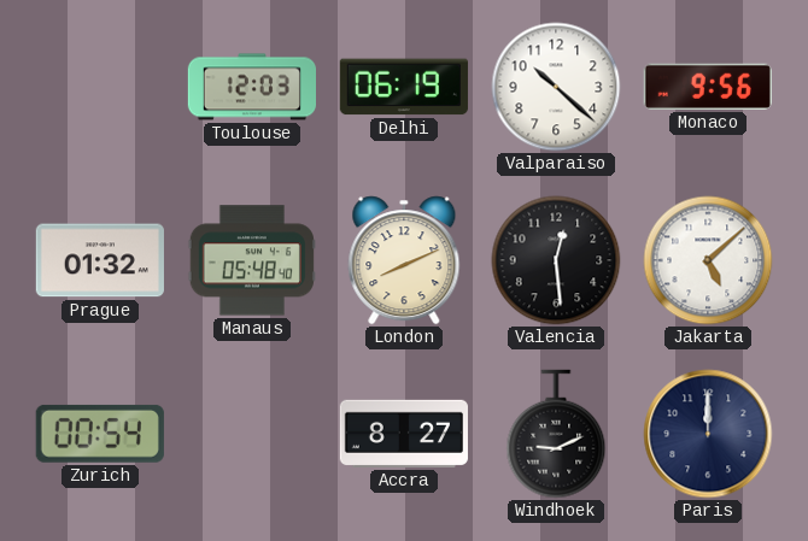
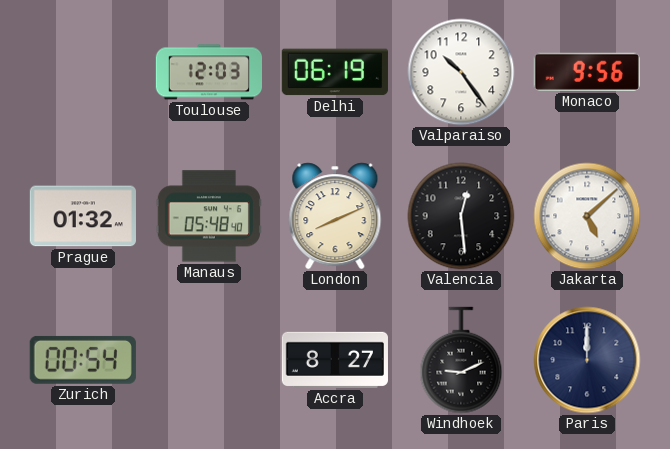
Valparaiso: 10:22 -> 10:24 (461, 72)
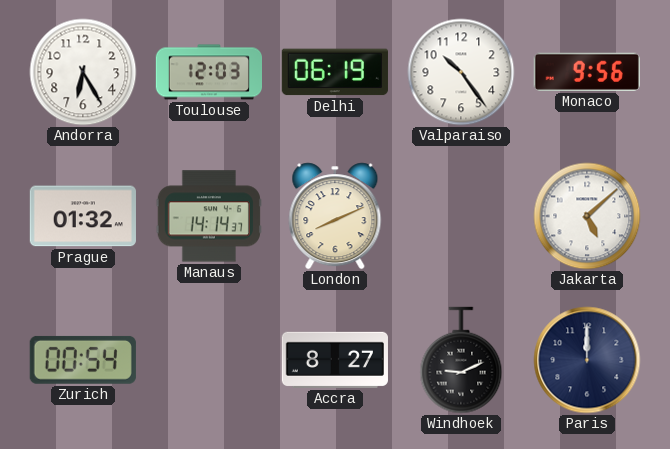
Andorra: none -> 6:25 (83, 72)
Manaus: 05:48 -> 14:14 (209, 216)
Valencia: 12:29 -> none (461, 216)
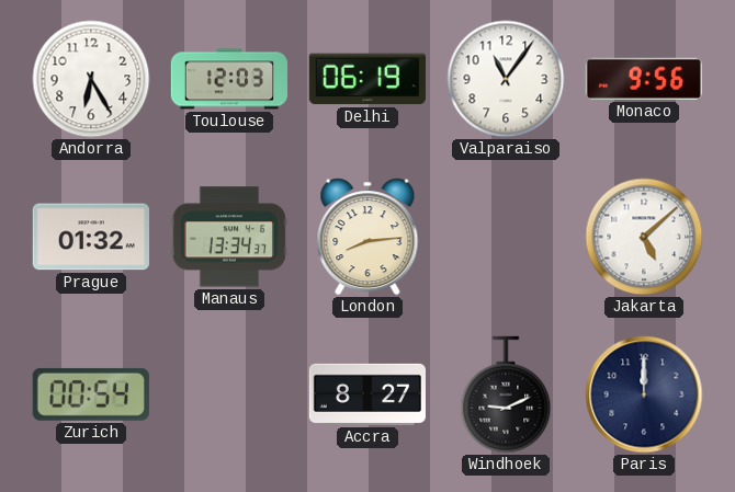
Valparaiso: 10:24 -> 11:06 (506, 79)
Manaus: 14:14 -> 13:34 (229, 237)
London: 8:11 -> 8:14 (367, 237)
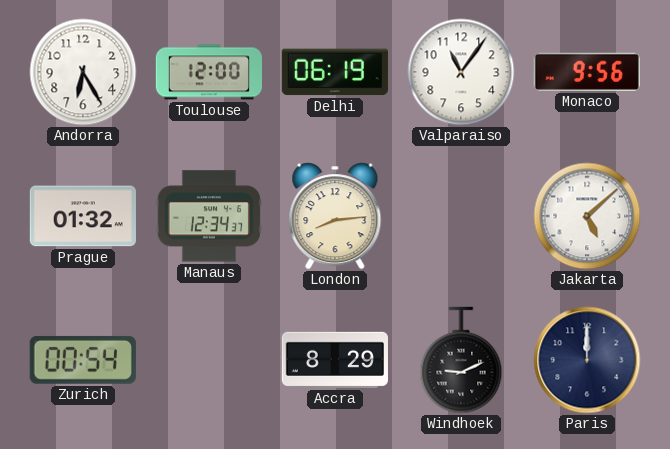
Toulouse: 12:03 -> 12:00 (208, 72)
Manaus: 13:34 -> 12:34 (209, 216)
Accra: 8:27 -> 8:29 (335, 360)
